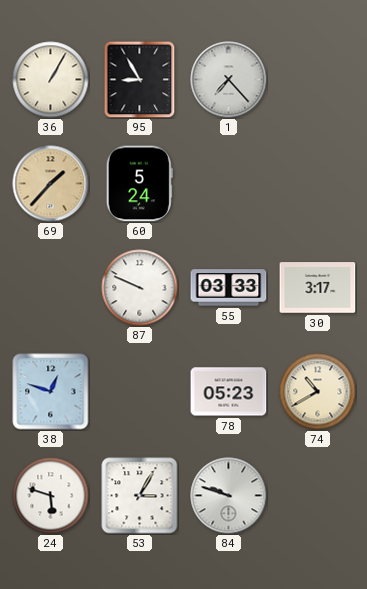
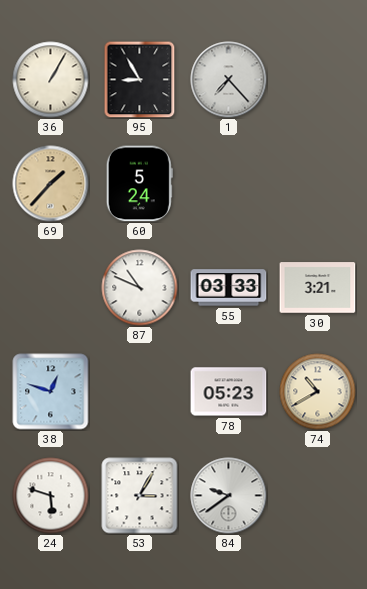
87: 9:49 -> 10:49 (140, 288)
30: 3:17 -> 3:21 (318, 288)
84: 9:48 -> 9:39 (229, 496)
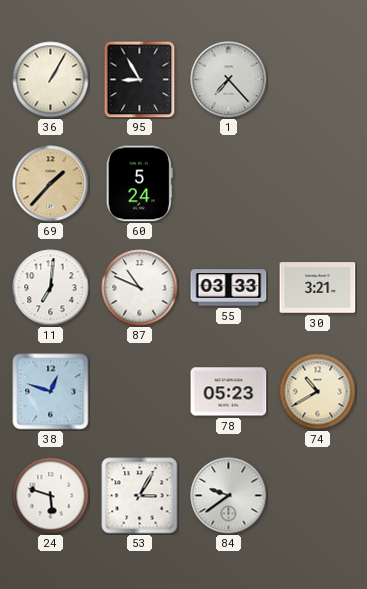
11: none -> 7:01 (51, 288)
